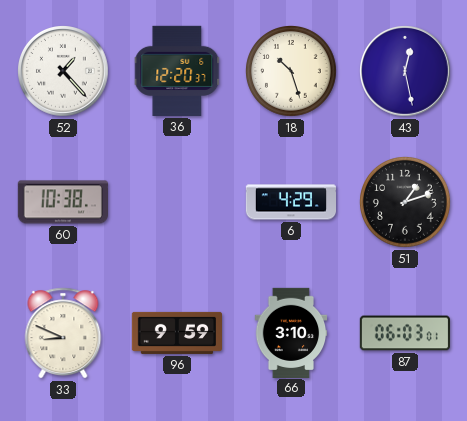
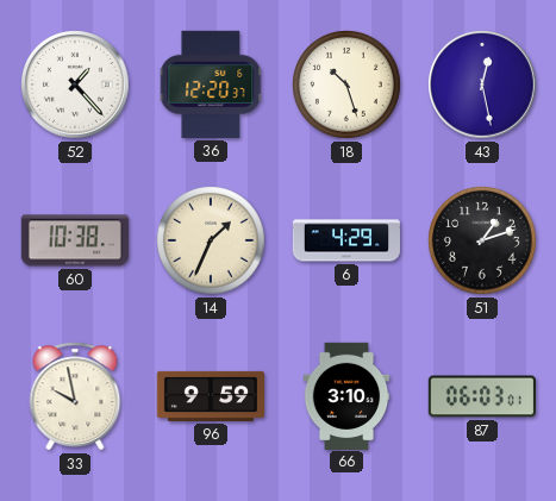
14: none -> 1:34 (212, 242)
33: 8:49 -> 9:58 (75, 396)
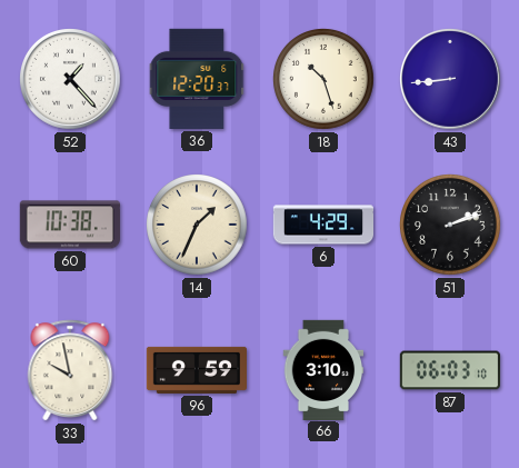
43: 12:28 -> 8:44 (451, 80)
51: 1:12 -> 2:12 (451, 226)
87: 06:03:01 -> 06:03:10 (449, 370)
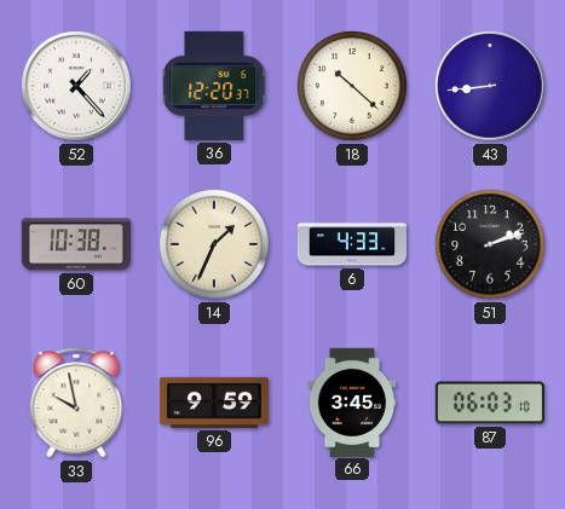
18: 10:27 -> 10:22 (353, 87)
6: 4:29 -> 4:33 (351, 244)
66: 3:10 -> 3:45 (352, 401)
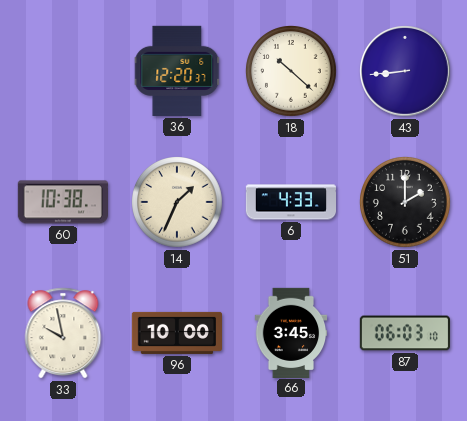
52: 1:23 -> none (77, 87)
51: 2:12 -> 2:00 (406, 203)
96: 9:59 -> 10:00 (176, 333)
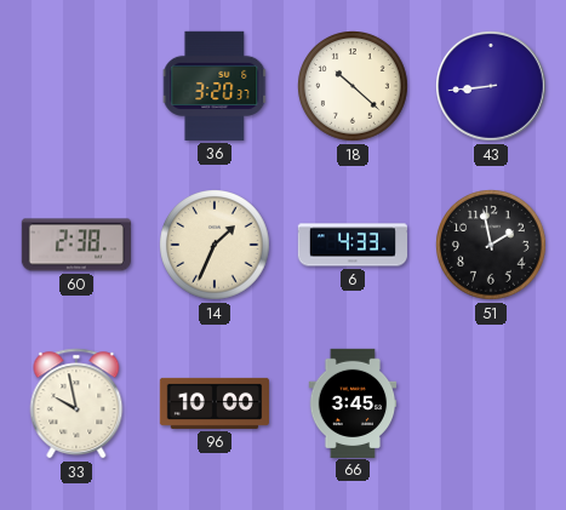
36: 12:20 -> 3:20 (215, 86)
60: 10:38 -> 2:38 (75, 245)
51: 2:00 -> 1:58 (492, 246)
87: 06:03 -> none (404, 333)
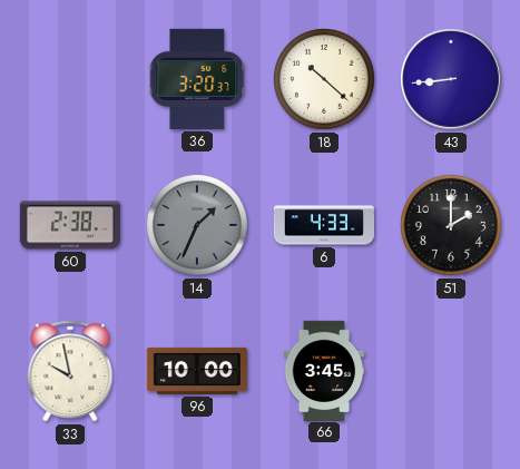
14 dial: cream -> grey (198, 226)
51: 1:58 -> 2:00 (452, 226)
